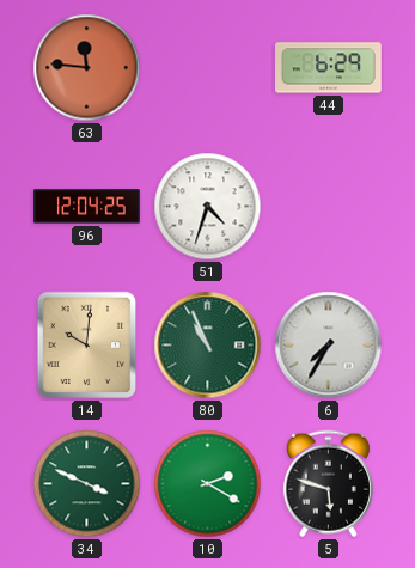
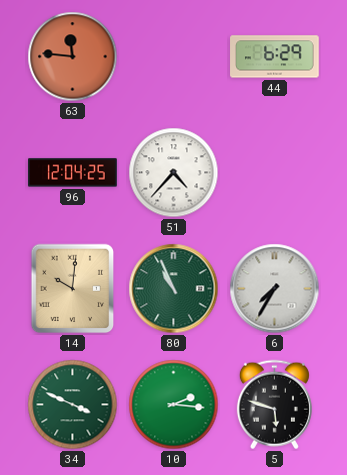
51: 4:33 -> 4:37 (174, 173)
10: 2:20 -> 2:16 (174, 405)
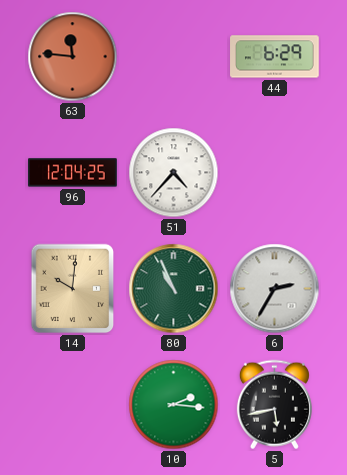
6: 7:35 -> 2:35 (275, 289)
34: 3:49 -> none (73, 405)
5: 5:48 -> 5:43 (274, 405)
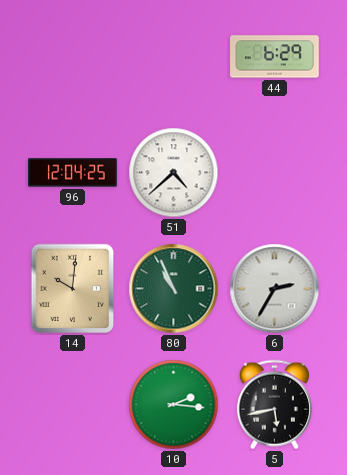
63: 11:46 -> none (73, 57)
51: 4:37 -> 4:38 (174, 173)
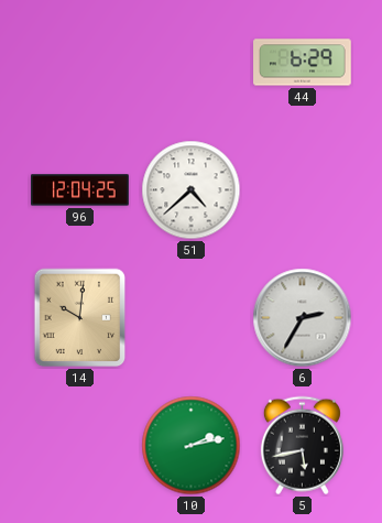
80: 10:56 -> none (174, 289)
10: 2:16 -> 2:13 (192, 446)
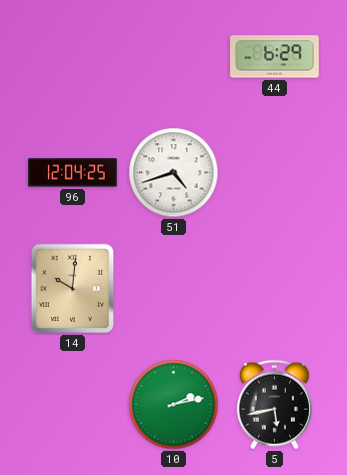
51: 4:38 -> 4:42 (174, 173)
6: 2:35 -> none (303, 318)
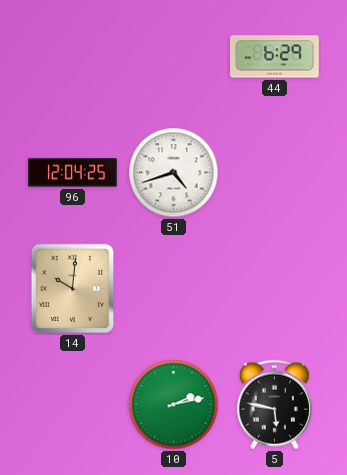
5: 5:43 -> 5:47 (274, 405)
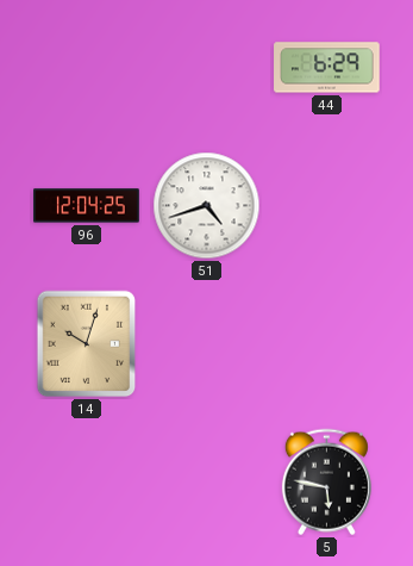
14: 10:01 -> 10:03 (87, 344)
10: 2:13 -> none (174, 405)
